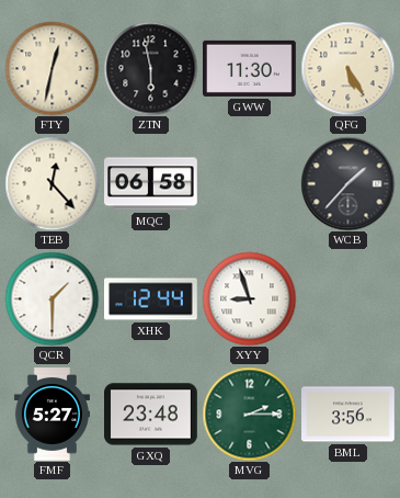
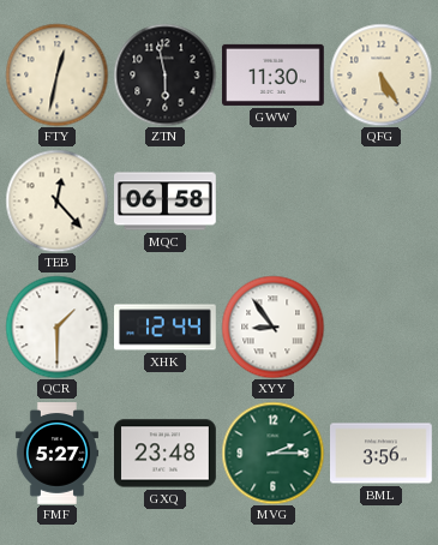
WCB: 1:37 -> none (347, 183)
XYY: 8:57 -> 8:54 (272, 327)
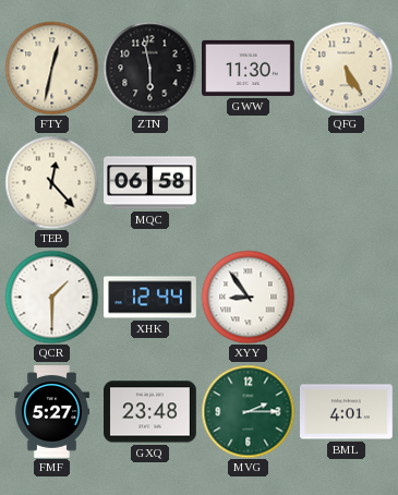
BML: 3:56 -> 4:01 (347, 412)
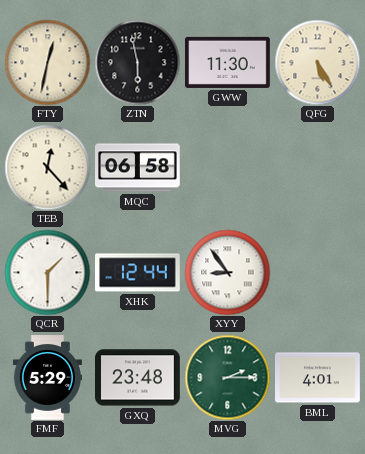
FMF: 5:27 -> 5:29 (47, 378)
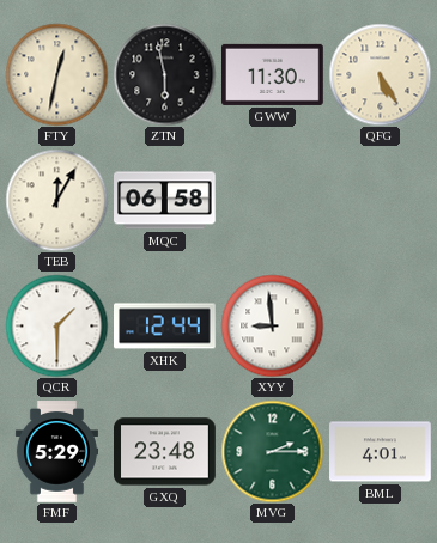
TEB: 12:23 -> 12:05 (56, 200)
XYY: 8:54 -> 8:59 (272, 325)
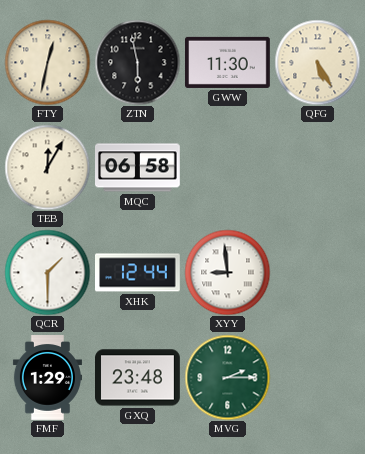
FMF: 5:29 -> 1:29 (47, 378)
BML: 4:01 -> none (381, 452)
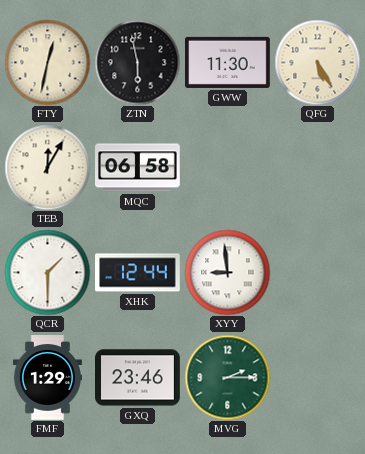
GXQ: 23:48 -> 23:46 (138, 378)
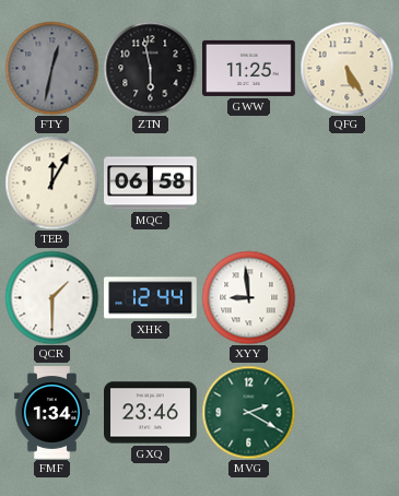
FTY dial: cream -> grey (51, 68)
GWW: 11:30 -> 11:25 (249, 68)
FMF: 1:29 -> 1:34 (51, 413)
MVG: 2:15 -> 2:20 (248, 412)
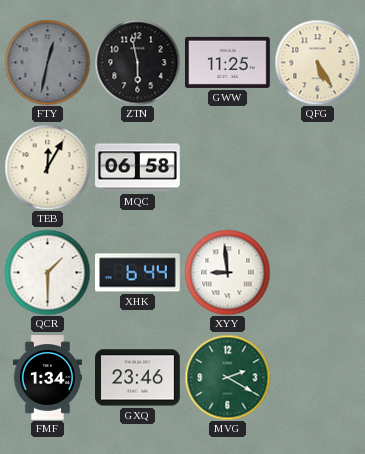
XHK: 12:44 -> 6:44 (138, 273)
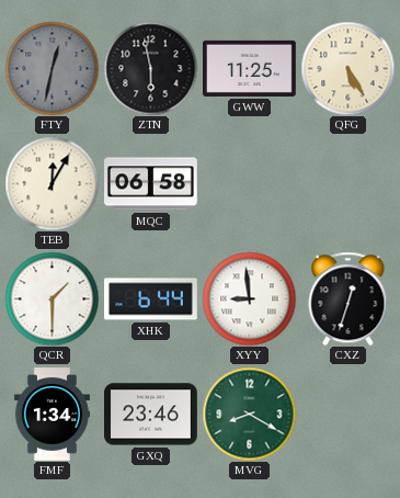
CXZ: none -> 12:33 (348, 298)
MVG: 2:20 -> 8:20 (249, 414)
